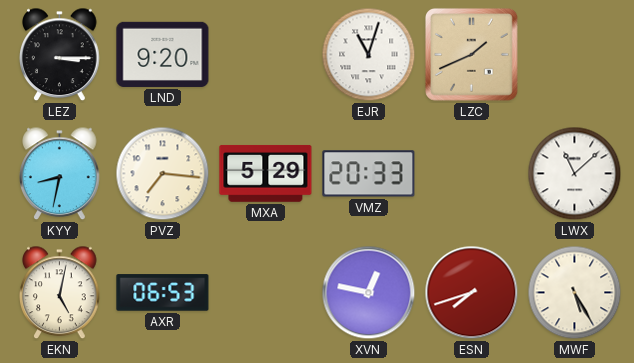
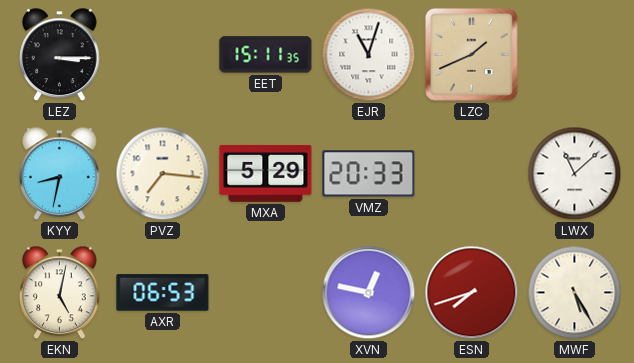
LND: 9:20 -> none (163, 54)
EET: none -> 15:11 (266, 55)
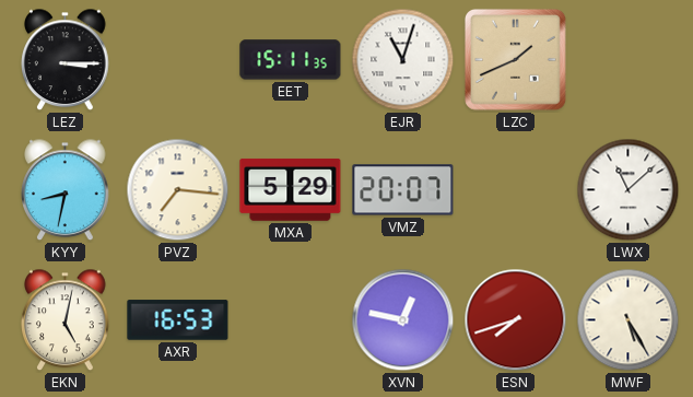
VMZ: 20:33 -> 20:07 (403, 190)
AXR: 06:53 -> 16:53 (178, 320)
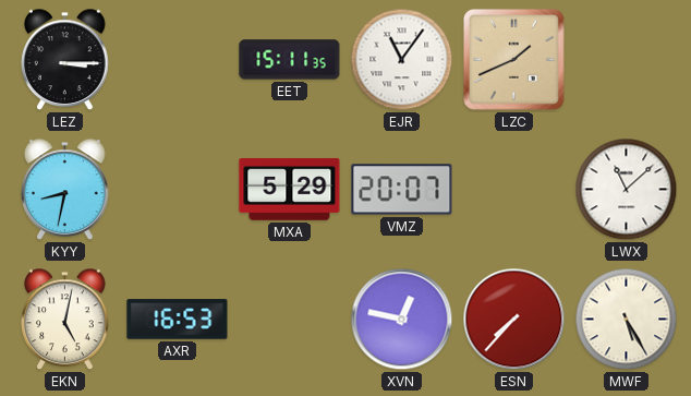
EJR: 11:03 -> 11:06 (402, 60)
PVZ: 7:16 -> none (178, 190)
ESN: 7:42 -> 7:37 (514, 320)
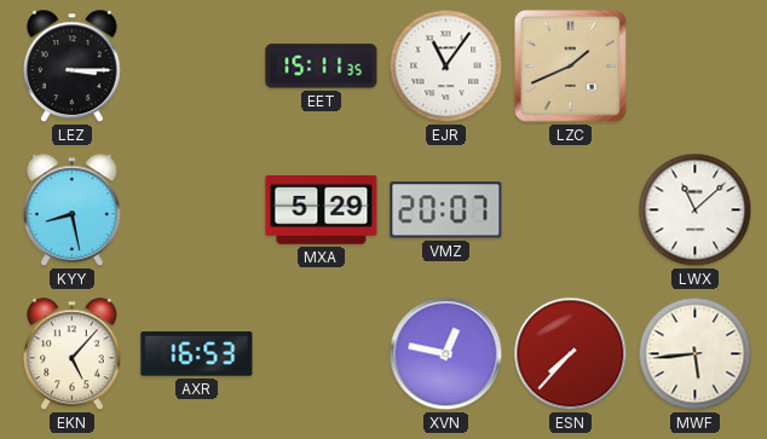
KYY: 8:32 -> 8:28 (73, 210)
EKN: 5:02 -> 5:07 (73, 354)
MWF: 5:25 -> 5:44 (696, 354)
